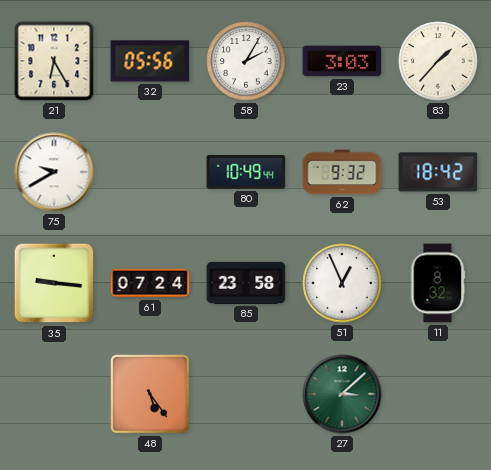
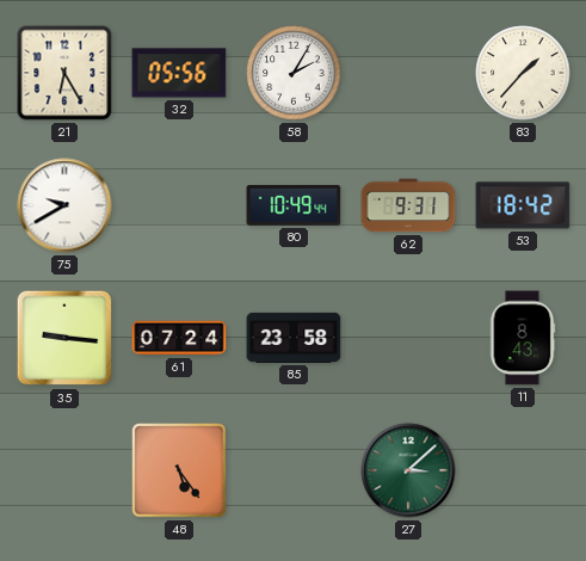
23: 3:03 -> none (342, 61)
62: 9:32 -> 9:31 (408, 205)
51: 12:56 -> none (342, 283)
11: 8:32 -> 8:43 (523, 338)
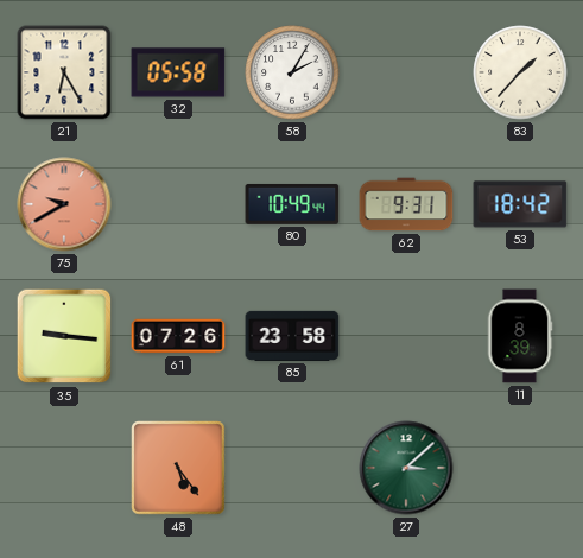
32: 05:56 -> 05:58 (178, 72)
75 dial: white -> salmon (64, 204)
61: 07:24 -> 07:26 (178, 336)
11: 8:43 -> 8:39 (520, 336)
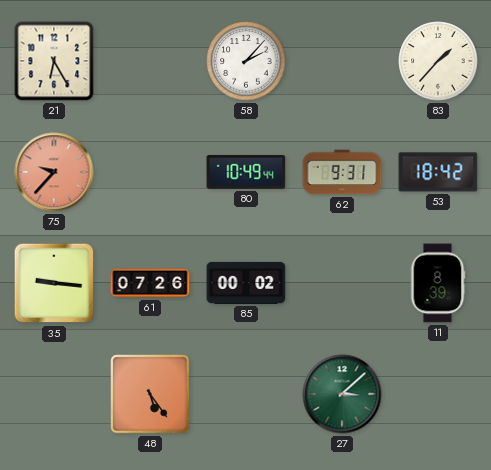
32: 05:58 -> none (178, 72)
58: 2:05 -> 2:07 (246, 61)
75: 9:40 -> 9:37 (54, 172)
85: 23:58 -> 00:02 (246, 283)
